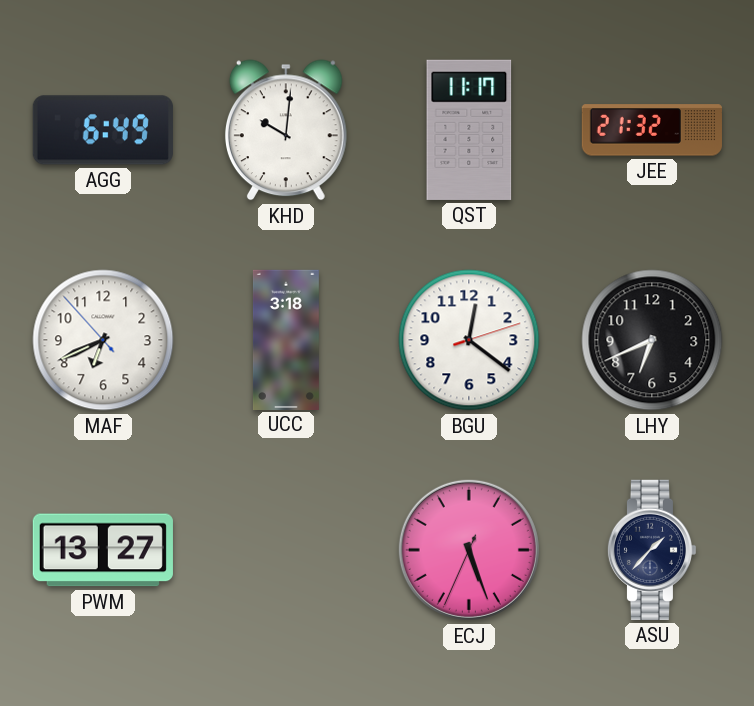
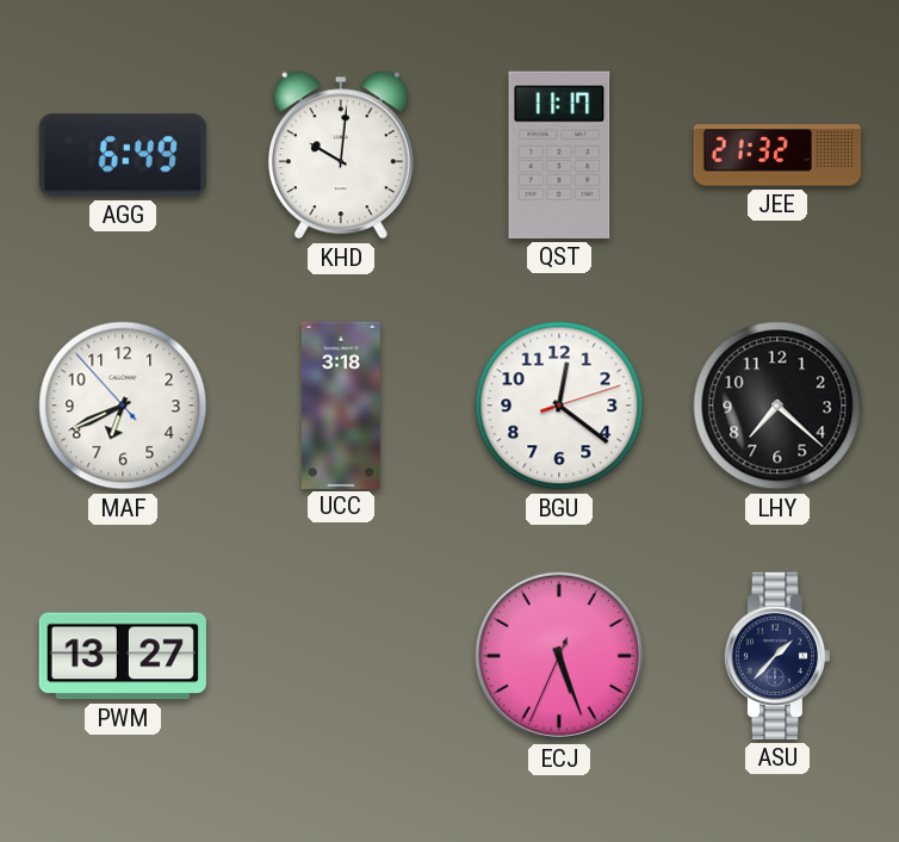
LHY: 6:41 -> 7:22 (777, 405)
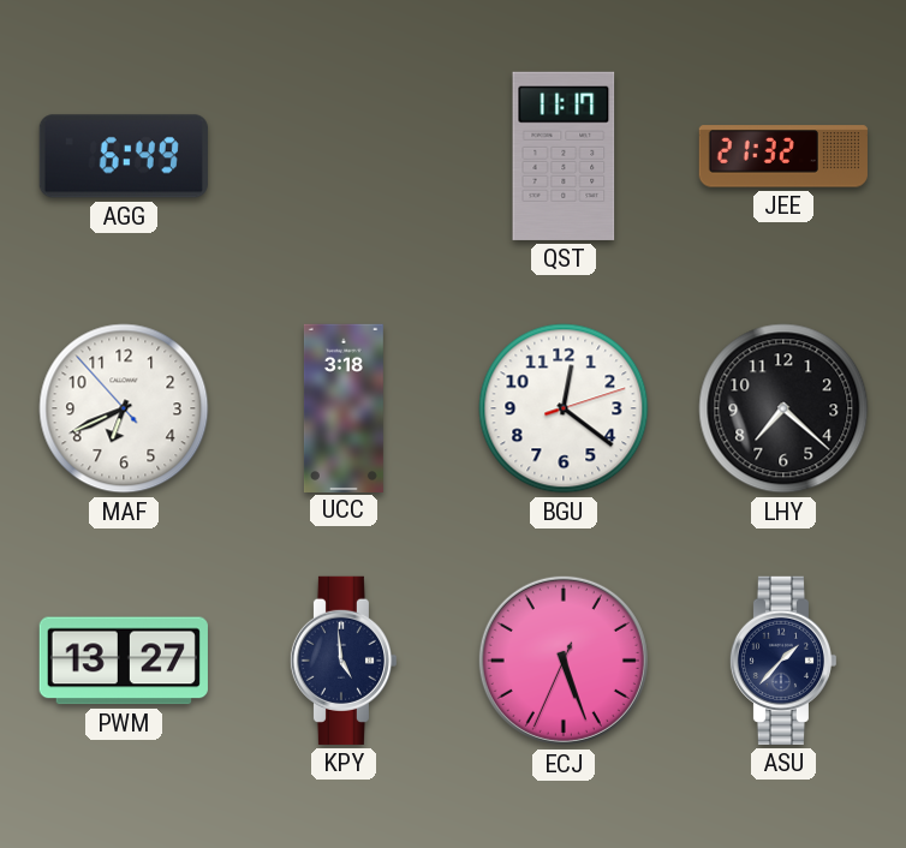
KHD: 10:01 -> none (341, 155)
KPY: none -> 4:59 (342, 661)
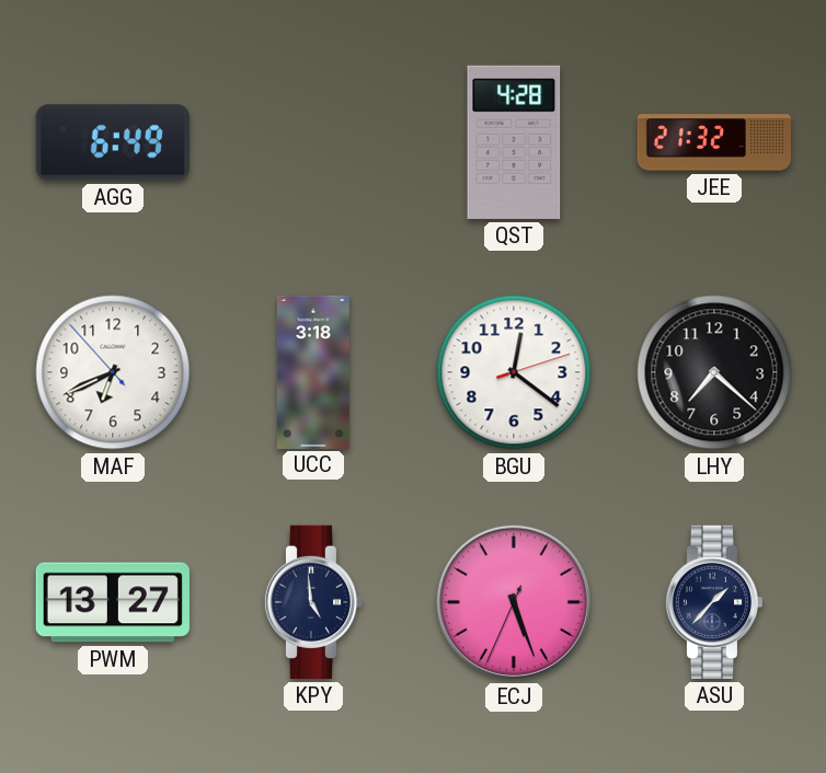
QST: 11:17 -> 4:28 (514, 142)
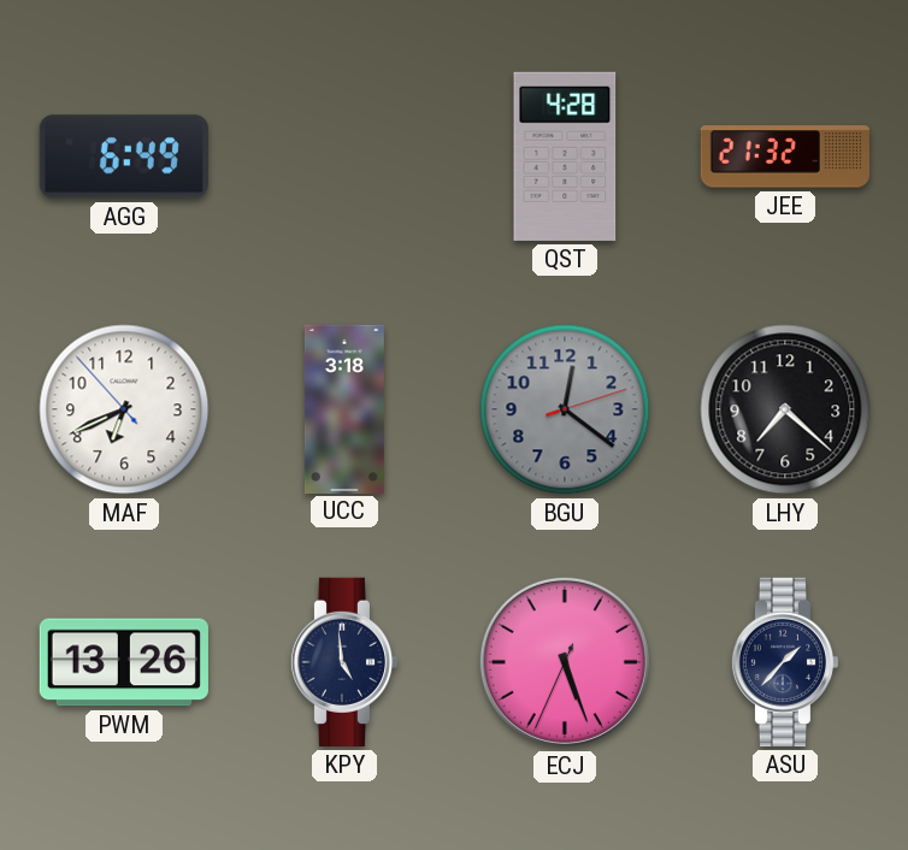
BGU dial: white -> grey (565, 409)
PWM: 13:27 -> 13:26 (124, 662)
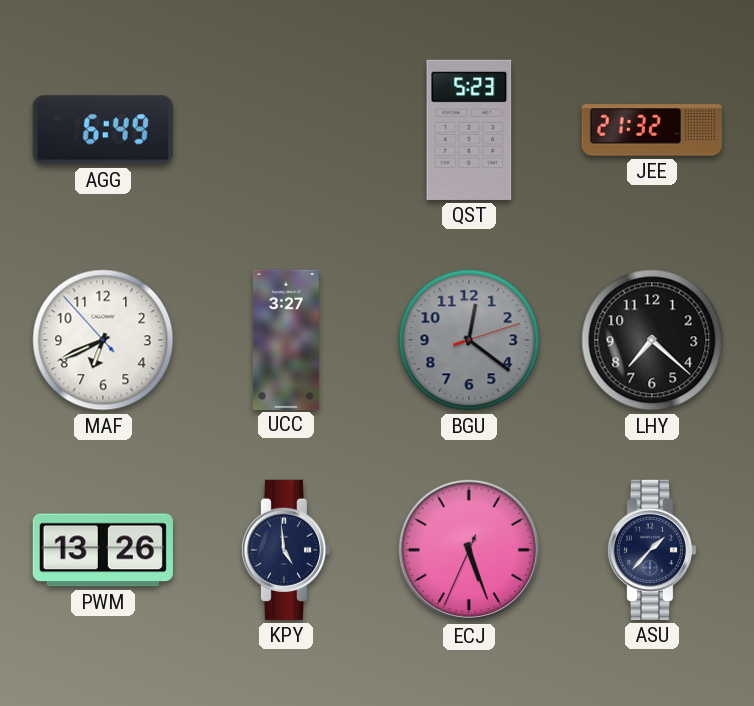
QST: 4:28 -> 5:23 (469, 130)
UCC: 3:18 -> 3:27 (286, 339)
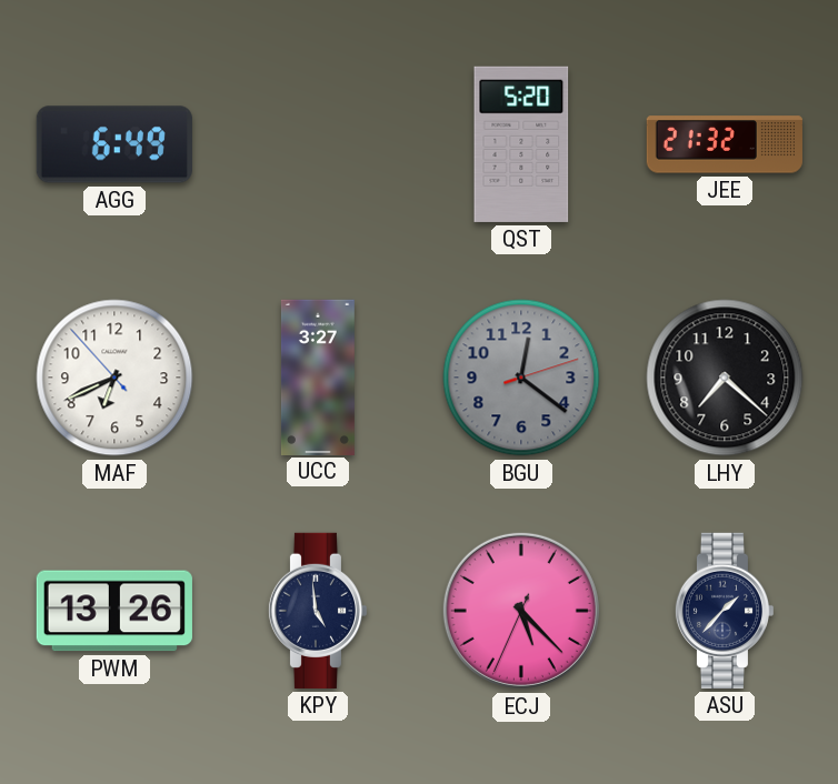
QST: 5:23 -> 5:20 (521, 144)
ECJ: 5:26 -> 5:22 (521, 611)
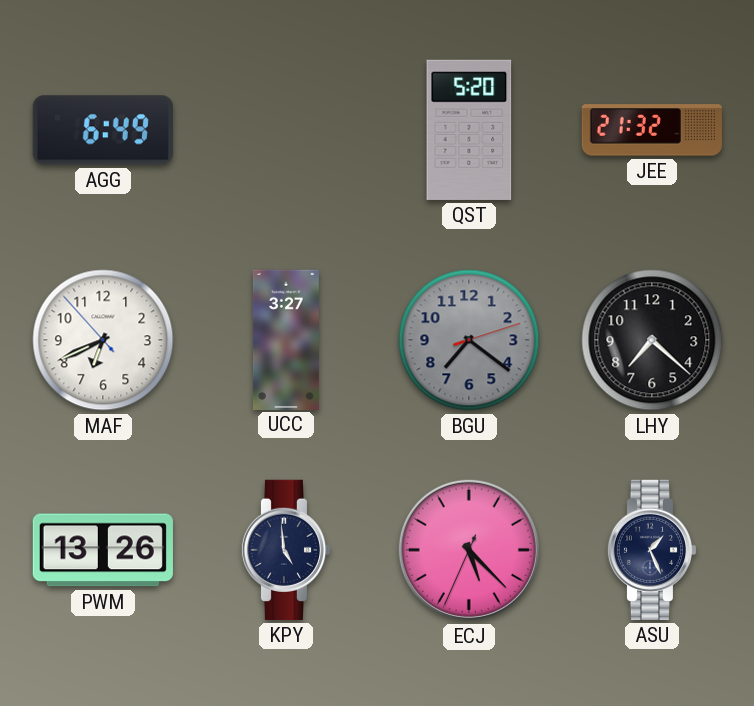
BGU: 12:21 -> 7:21 (469, 340)
ASU: 1:37 -> 1:26 (651, 550)
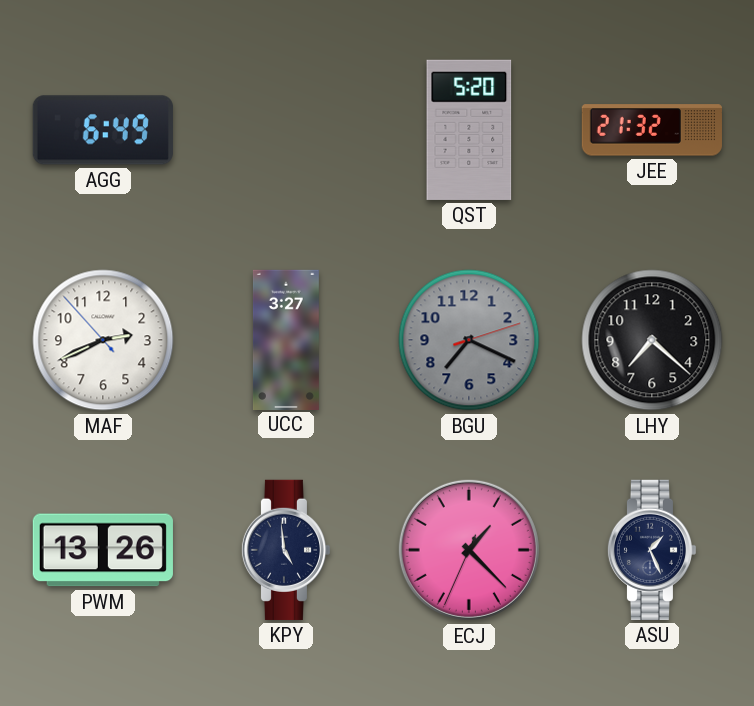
MAF: 6:40 -> 2:40 (103, 340)
BGU: 7:21 -> 7:19 (469, 340)
ECJ: 5:22 -> 1:22 (469, 550)
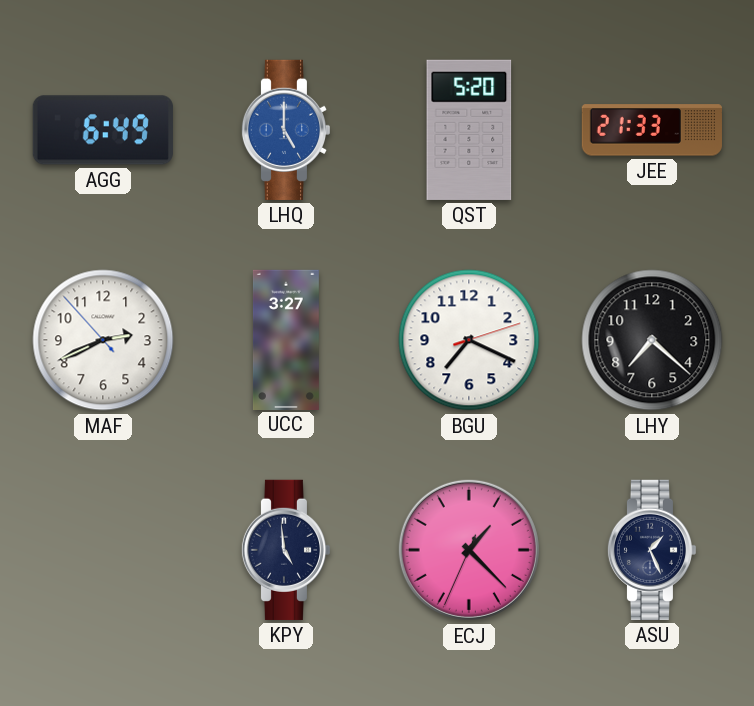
LHQ: none -> 5:00 (285, 130)
JEE: 21:32 -> 21:33 (652, 130)
BGU dial: grey -> white (469, 340)
PWM: 13:26 -> none (103, 550)
